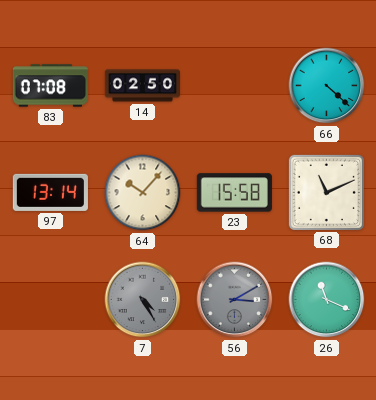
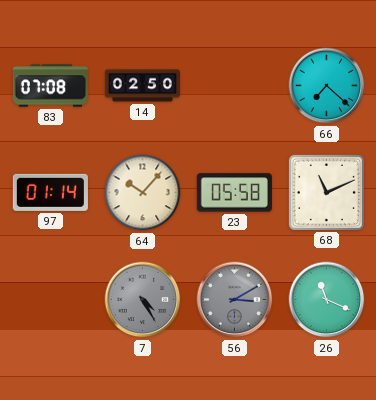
66: 4:22 -> 7:22 (327, 86)
97: 13:14 -> 01:14 (50, 192)
23: 15:58 -> 05:58 (234, 193)
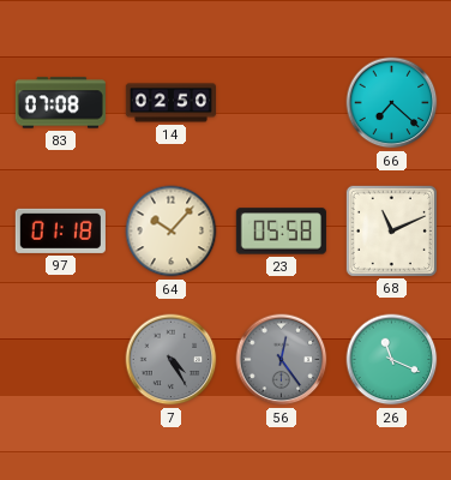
97: 01:14 -> 01:18 (60, 230)
56: 3:10 -> 12:24 (282, 360)
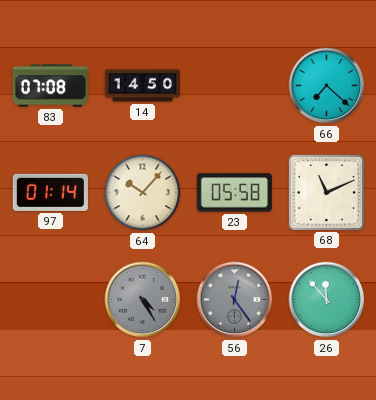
14: 02:50 -> 14:50 (142, 86)
97: 01:18 -> 01:14 (50, 192)
26: 11:19 -> 11:53 (327, 300)
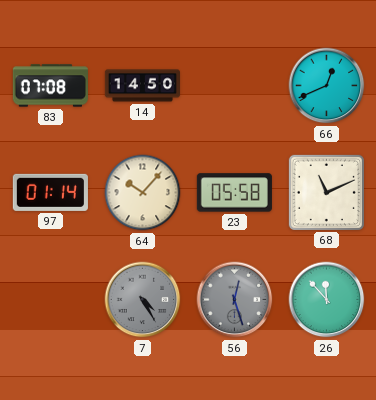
66: 7:22 -> 12:41 (327, 86)
56: 12:24 -> 12:27 (235, 300)
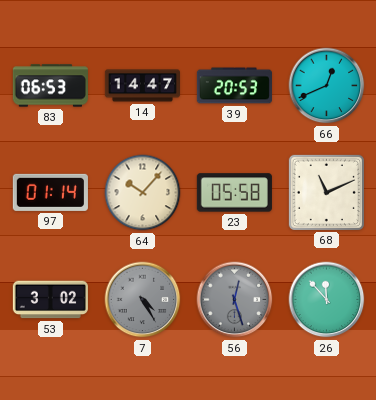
83: 07:08 -> 06:53 (50, 86)
14: 14:50 -> 14:47 (142, 86)
39: none -> 20:53 (234, 86)
53: none -> 3:02 (50, 300)
